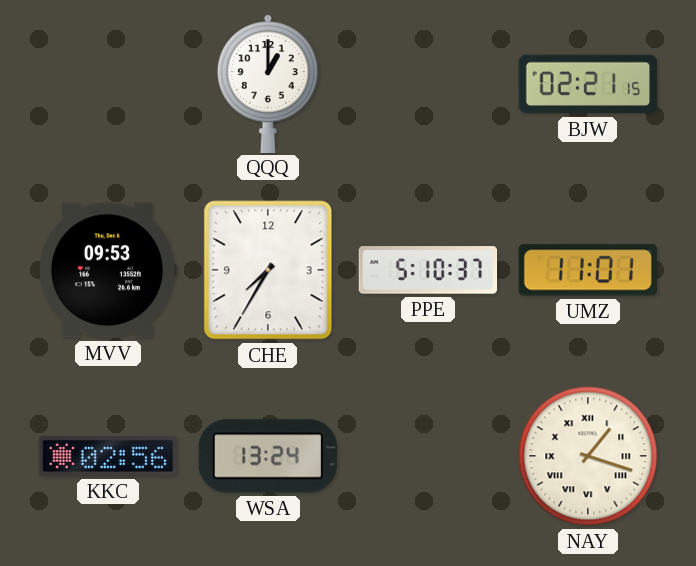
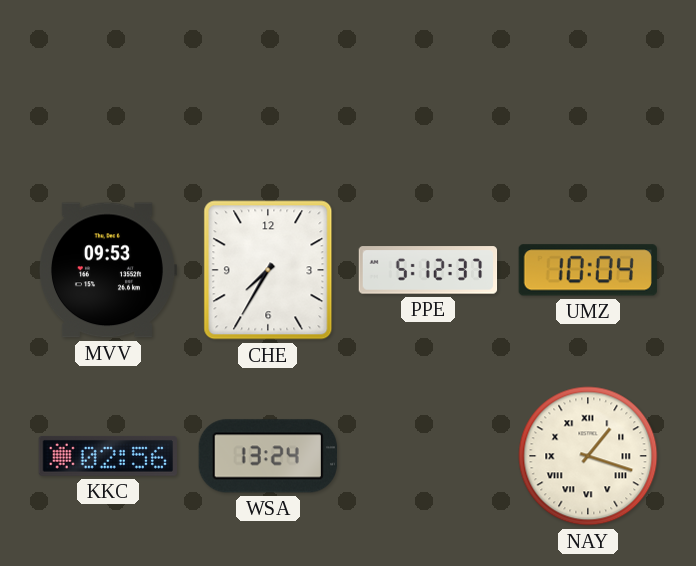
QQQ: 1:00 -> none (268, 83)
BJW: 02:21 -> none (588, 84)
PPE: 5:10 -> 5:12 (428, 270)
UMZ: 11:01 -> 10:04 (588, 270)
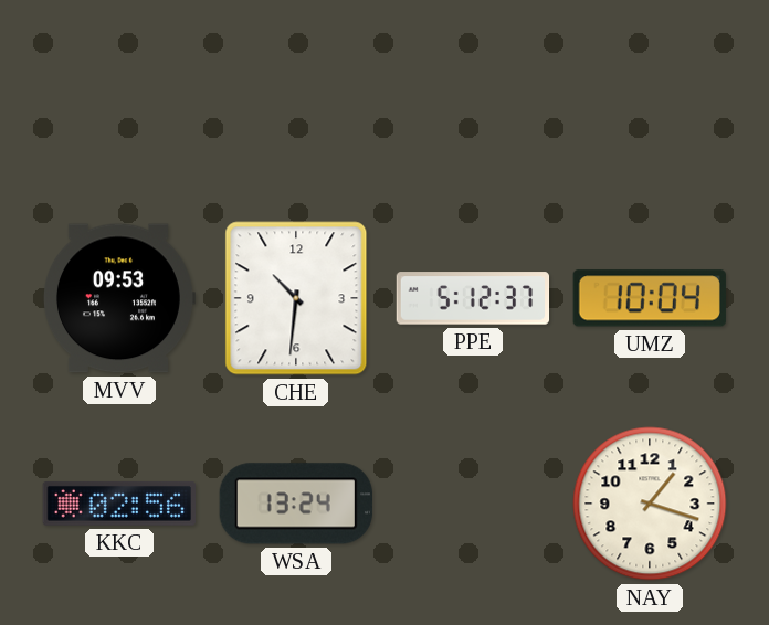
CHE: 7:35 -> 10:31 (296, 298)
NAY numerals: Roman -> Arabic (650, 504)
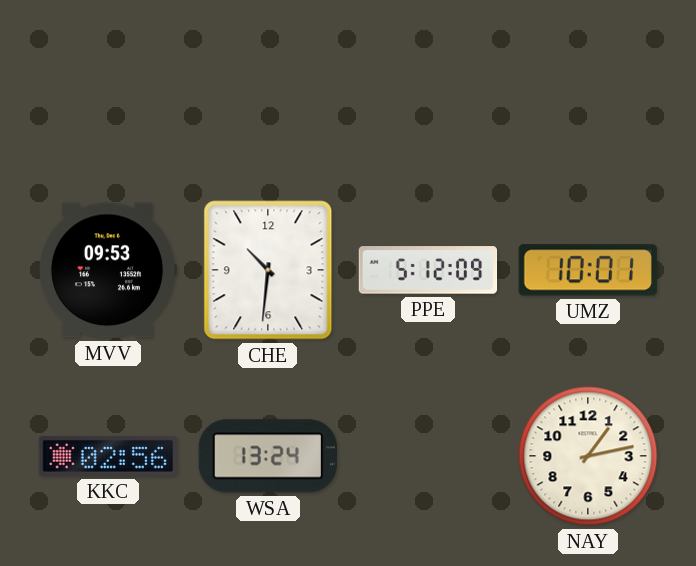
PPE: 5:12:37 -> 5:12:09 (428, 270)
UMZ: 10:04 -> 10:01 (588, 270)
NAY: 1:18 -> 1:13 (588, 456)
